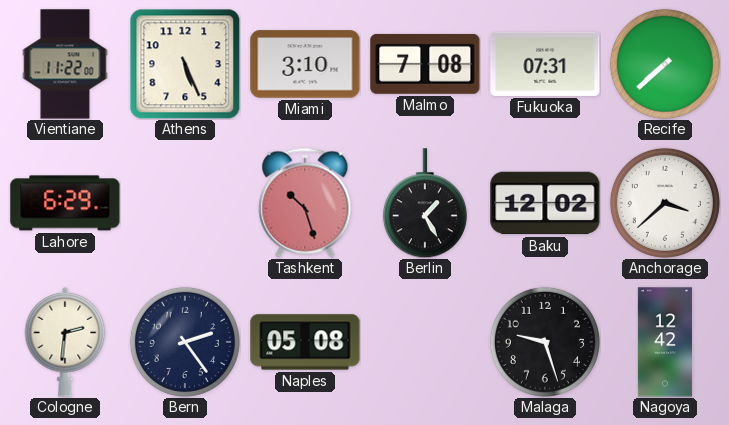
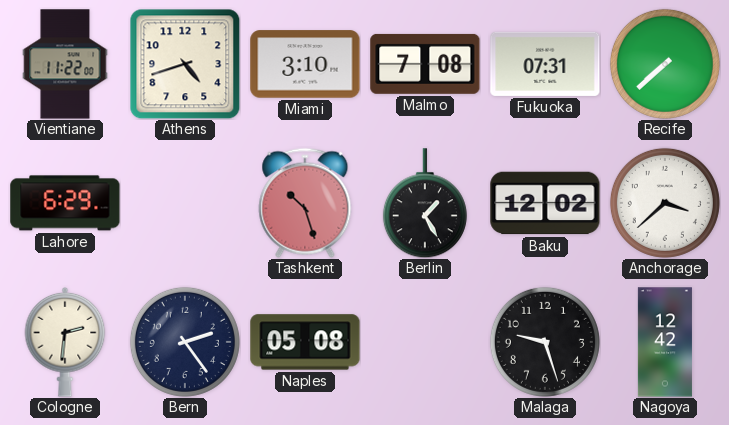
Athens: 5:26 -> 4:42 (185, 64)
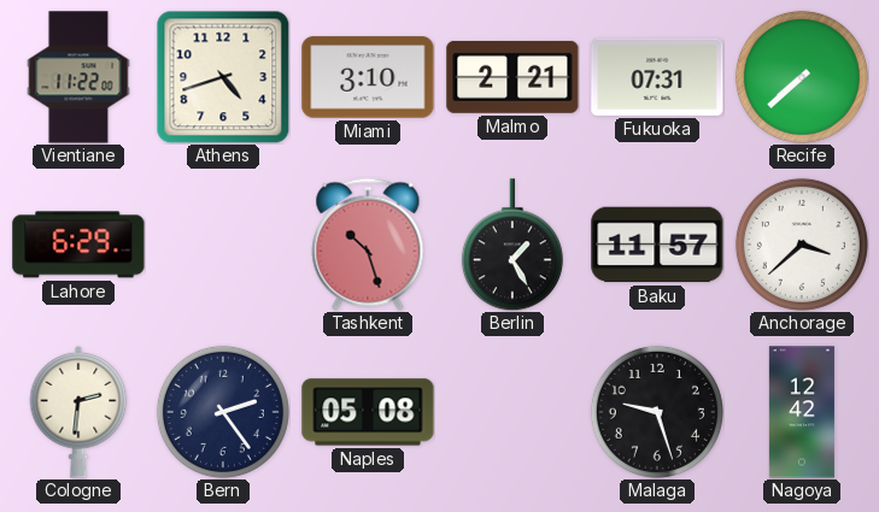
Malmo: 7:08 -> 2:21 (512, 77)
Baku: 12:02 -> 11:57 (657, 245)
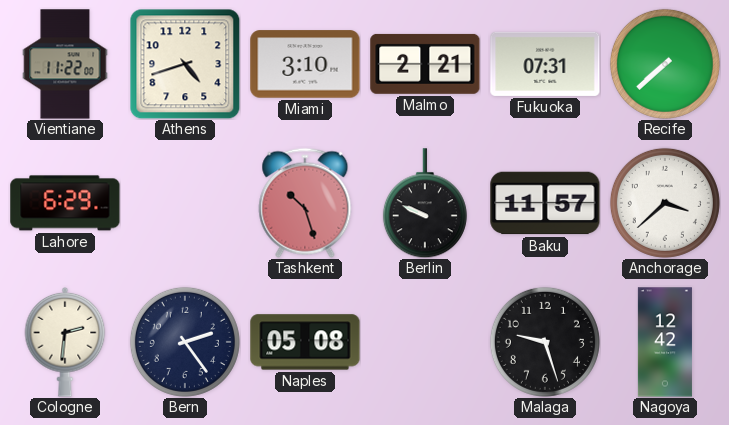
Berlin: 1:25 -> 9:49 (425, 203)
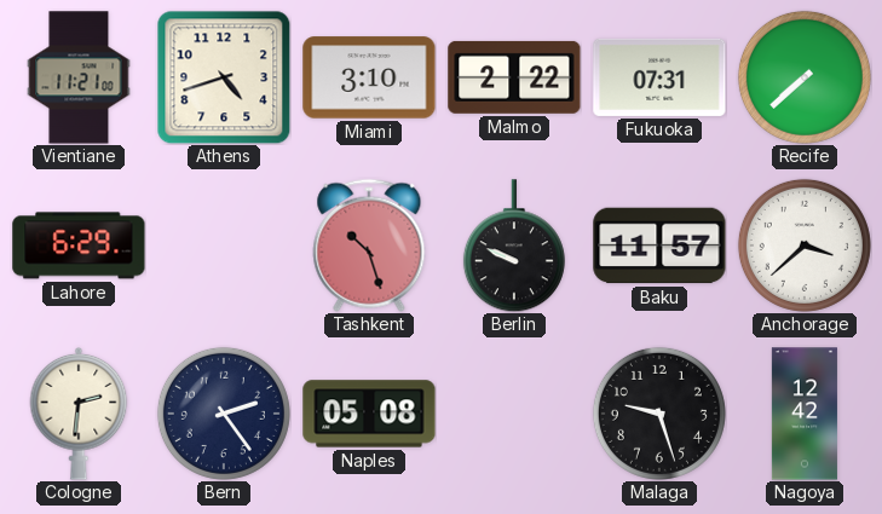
Vientiane: 11:22 -> 11:21 (79, 77)
Malmo: 2:21 -> 2:22 (514, 77)
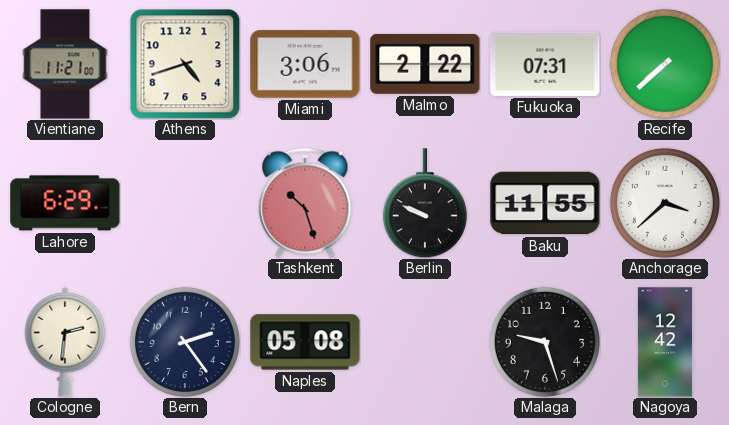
Miami: 3:10 -> 3:06 (305, 64)
Baku: 11:57 -> 11:55 (545, 203)
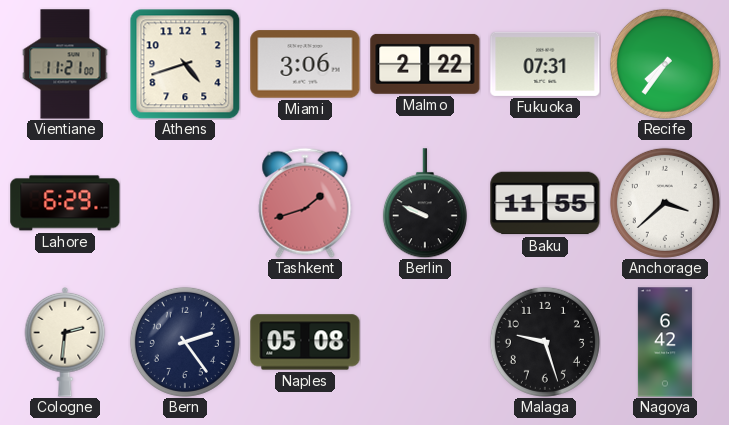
Recife: 7:38 -> 7:36 (665, 64)
Tashkent: 10:27 -> 1:42 (305, 203)
Nagoya: 12:42 -> 6:42 (665, 342)
